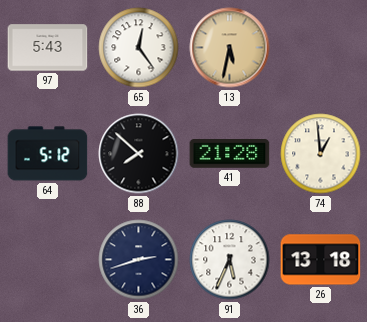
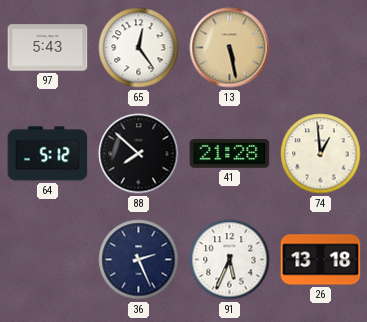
13: 5:32 -> 5:28 (230, 48)
36: 2:42 -> 2:26 (139, 260)
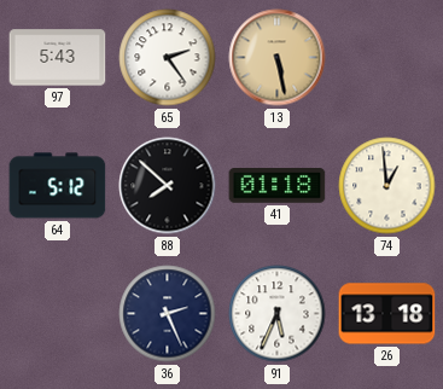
65: 12:24 -> 2:24 (168, 58)
41: 21:28 -> 01:18 (278, 186)
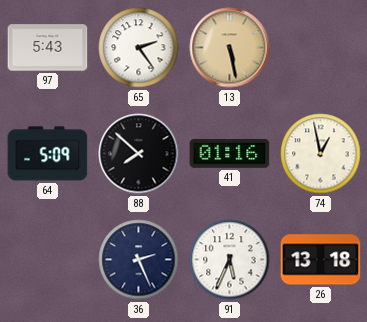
64: 5:12 -> 5:09 (48, 154)
41: 01:18 -> 01:16 (230, 154)
74: 12:59 -> 12:58 (321, 154)
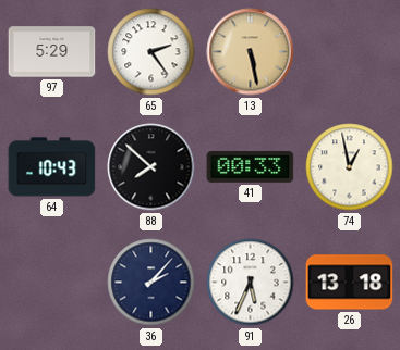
97: 5:43 -> 5:29 (52, 52)
64: 5:09 -> 10:43 (52, 167)
41: 01:16 -> 00:33 (251, 167)
36: 2:26 -> 2:07 (151, 283)
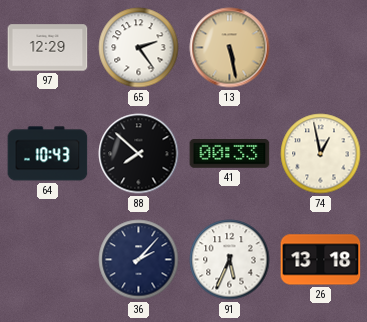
97: 5:29 -> 12:29 (48, 48)
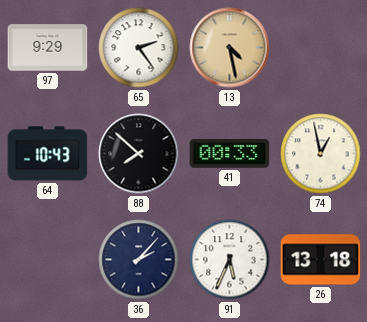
97: 12:29 -> 9:29 (48, 48)
13: 5:28 -> 4:28 (230, 48)
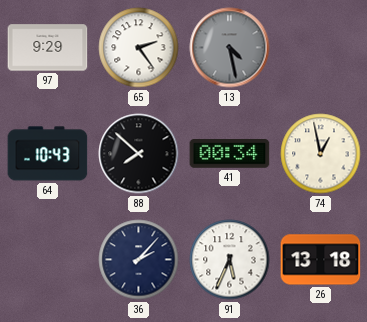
13 dial: champagne -> grey (230, 48)
41: 00:33 -> 00:34 (230, 154)
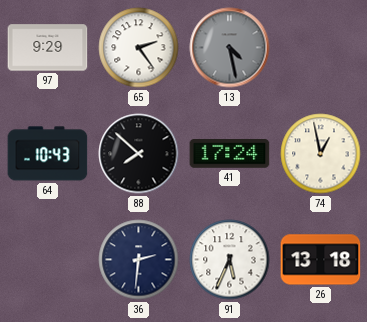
41: 00:34 -> 17:24 (230, 154)
36: 2:07 -> 2:31 (139, 260)
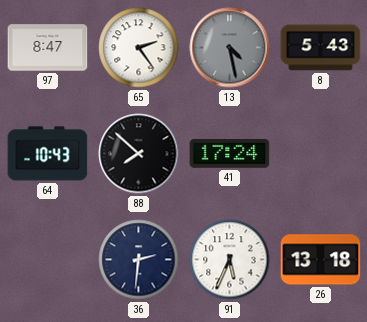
97: 9:29 -> 8:47 (48, 48)
8: none -> 5:43 (321, 48)
74: 12:58 -> none (321, 154)
